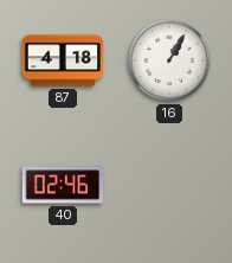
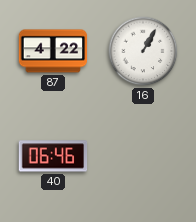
87: 4:18 -> 4:22 (53, 51)
40: 02:46 -> 06:46 (53, 156)
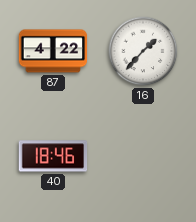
16: 1:05 -> 1:37 (143, 51)
40: 06:46 -> 18:46 (53, 156)
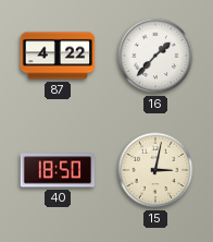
40: 18:46 -> 18:50 (58, 170)
15: none -> 3:02 (155, 170)
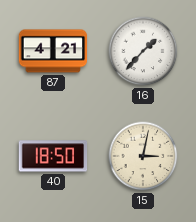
87: 4:22 -> 4:21 (53, 51)
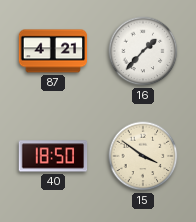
15: 3:02 -> 3:51 (143, 156)
